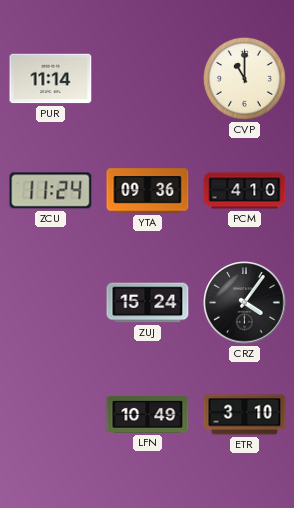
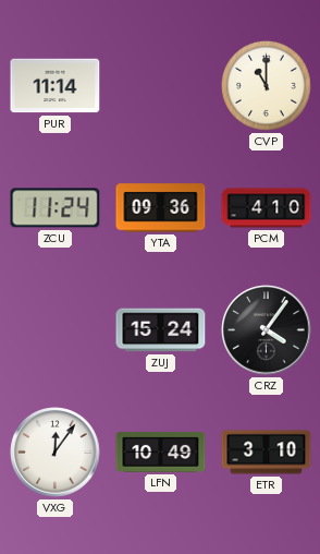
VXG: none -> 12:06 (56, 453)
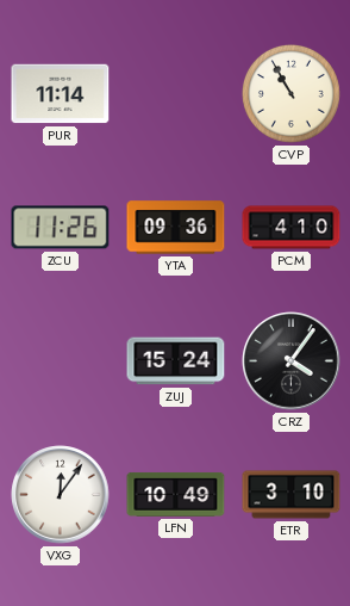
CVP: 11:00 -> 10:55 (290, 93)
ZCU: 11:24 -> 11:26 (61, 228)
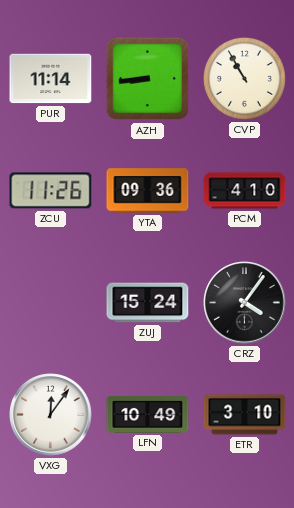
AZH: none -> 8:44 (148, 79)
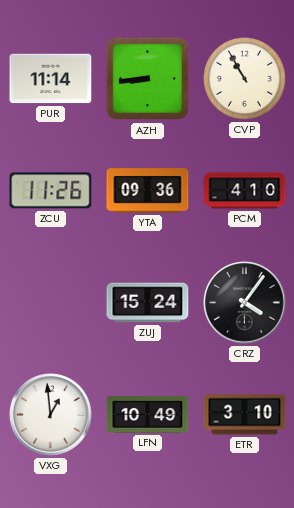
VXG: 12:06 -> 12:59 (51, 415)
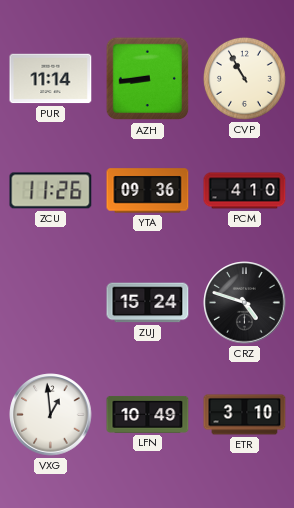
CRZ: 4:06 -> 4:48 (245, 303)
